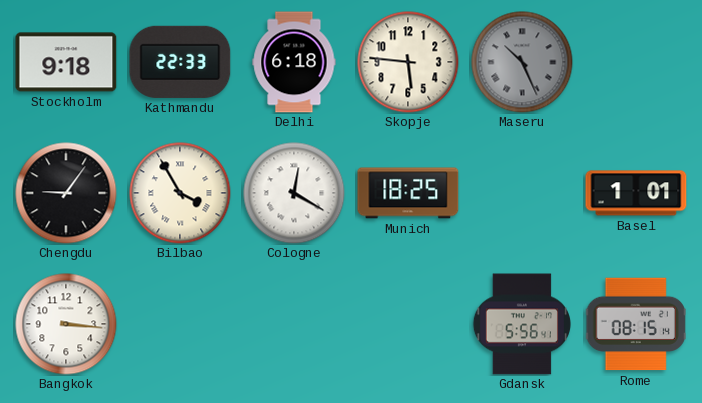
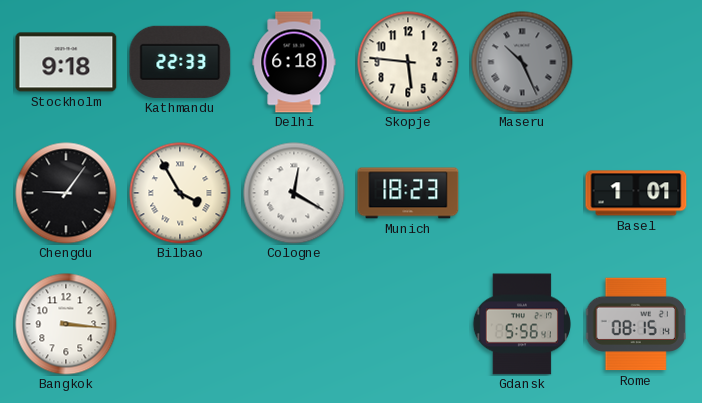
Munich: 18:25 -> 18:23 (408, 193)
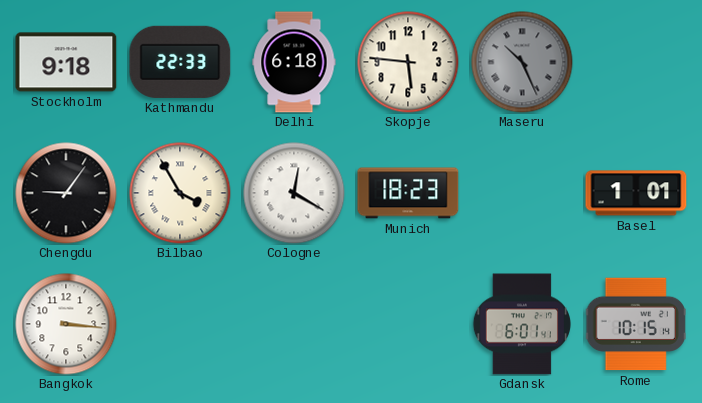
Gdansk: 5:56 -> 6:01 (521, 324)
Rome: 08:15 -> 10:15 (636, 324)
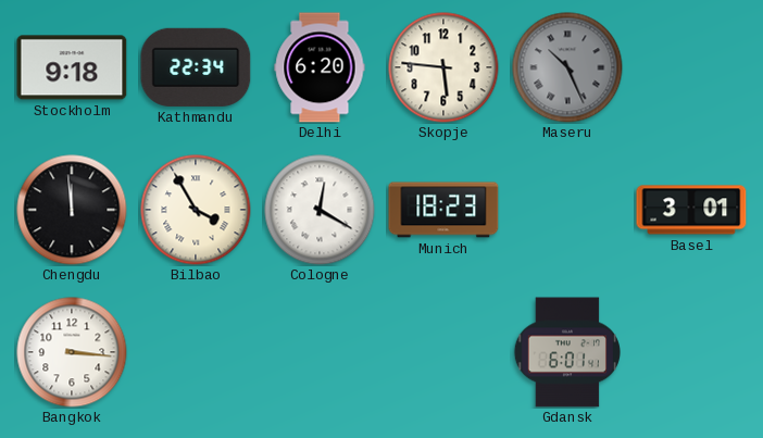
Kathmandu: 22:33 -> 22:34 (196, 67)
Delhi: 6:18 -> 6:20 (320, 67)
Chengdu: 9:06 -> 11:59 (72, 210)
Basel: 1:01 -> 3:01 (691, 210)
Rome: 10:15 -> none (636, 324)
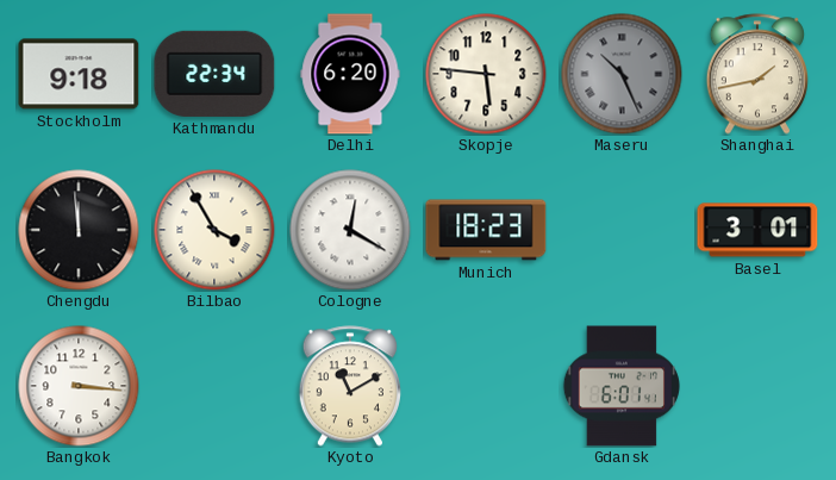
Shanghai: none -> 1:43 (756, 74)
Kyoto: none -> 11:10 (349, 386)
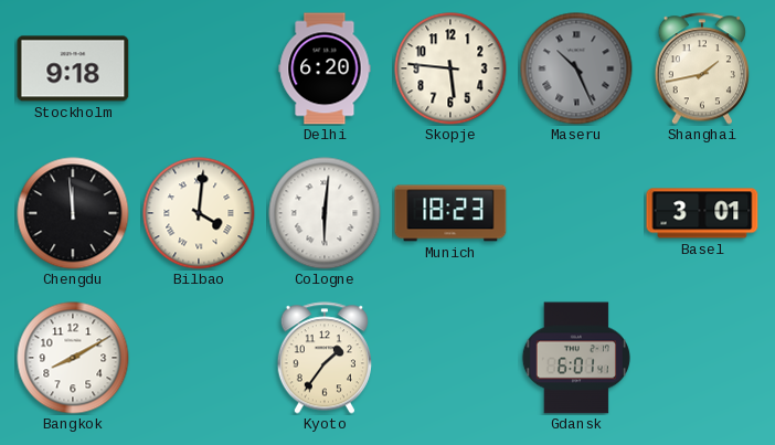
Kathmandu: 22:34 -> none (214, 74)
Bilbao: 3:55 -> 4:01 (199, 213)
Cologne: 12:20 -> 6:01 (325, 213)
Bangkok: 3:16 -> 8:10 (73, 358)
Kyoto: 11:10 -> 1:36 (323, 358)
